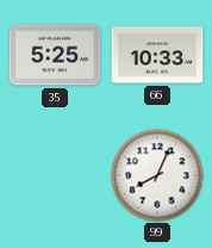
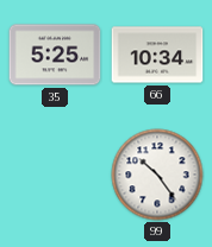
66: 10:33 -> 10:34 (157, 55)
99: 8:04 -> 10:24 (157, 175)
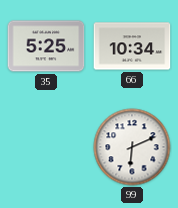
99: 10:24 -> 6:11 (132, 147)
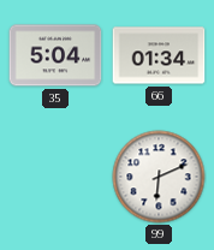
35: 5:25 -> 5:04 (55, 55)
66: 10:34 -> 01:34 (159, 55)
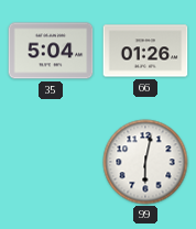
66: 01:34 -> 01:26 (145, 51)
99: 6:11 -> 6:02 (145, 162)
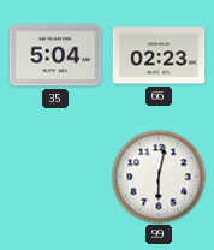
66: 01:26 -> 02:23 (159, 55)
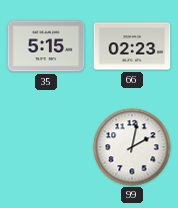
35: 5:04 -> 5:15 (46, 46)
99: 6:02 -> 2:02 (132, 147)
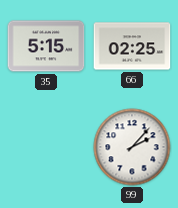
66: 02:23 -> 02:25 (132, 46)
99: 2:02 -> 2:07 (132, 147)
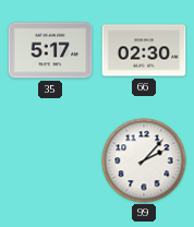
35: 5:15 -> 5:17 (50, 50)
66: 02:25 -> 02:30 (144, 50)
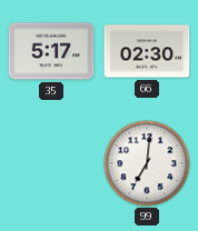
99: 2:07 -> 7:01 (147, 163)
